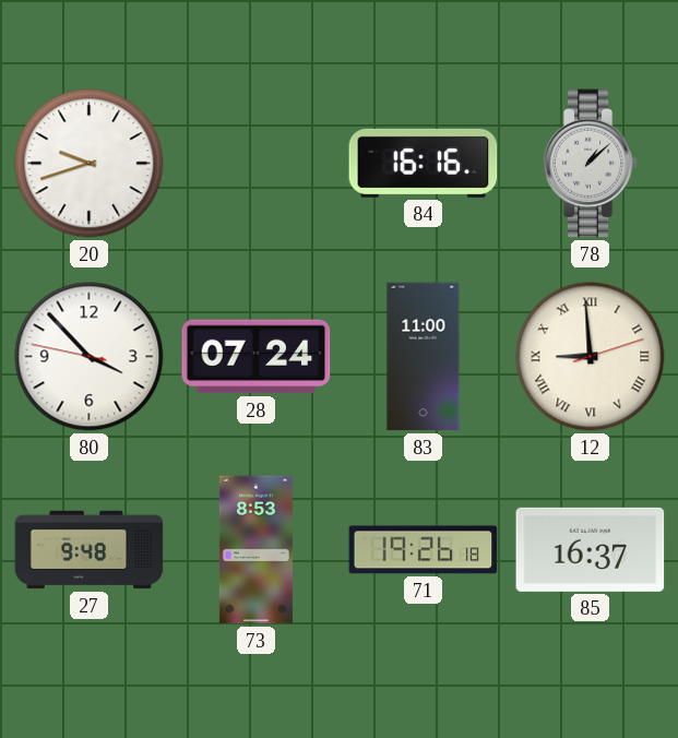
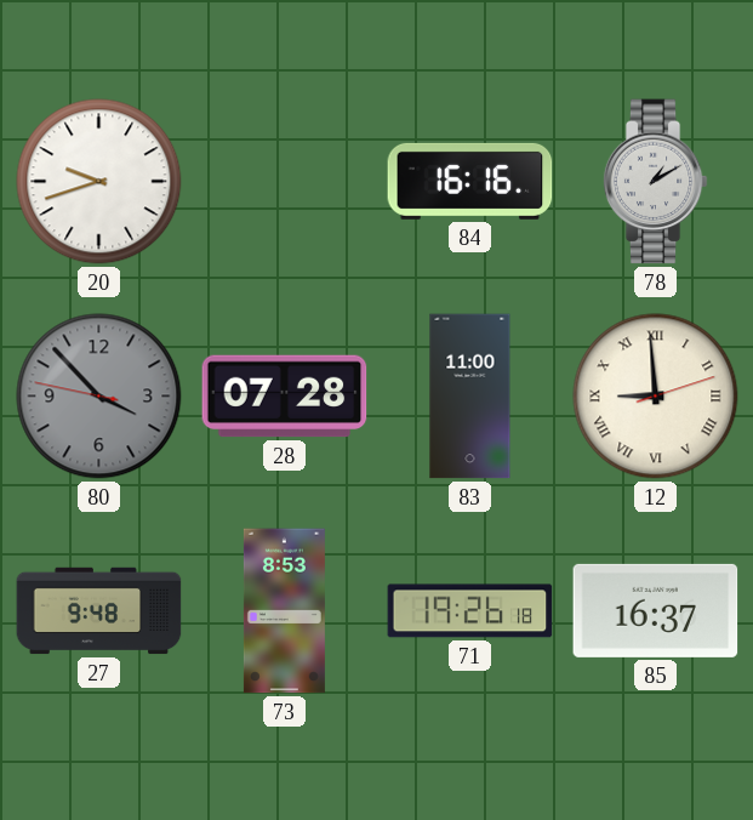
78: 1:08 -> 1:10 (655, 182)
80 dial: white -> grey (99, 397)
28: 07:24 -> 07:28 (285, 397)
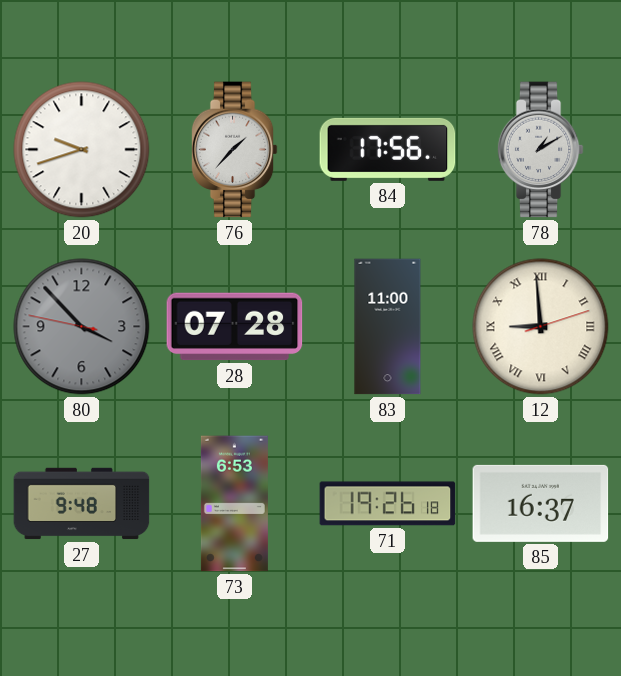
76: none -> 1:37 (234, 150)
84: 16:16 -> 17:56 (388, 149)
73: 8:53 -> 6:53 (234, 504)
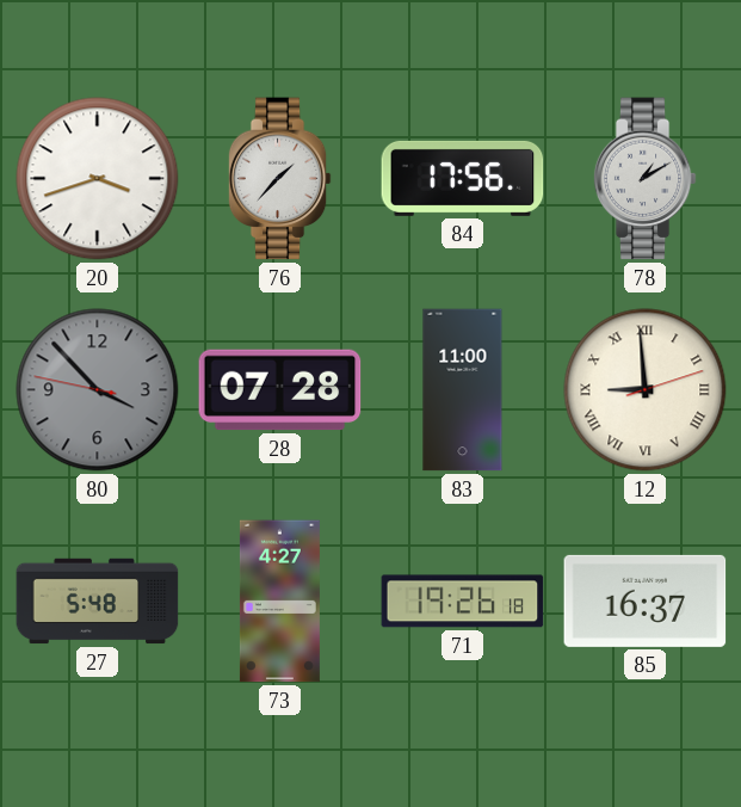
20: 9:42 -> 3:42 (98, 179)
27: 9:48 -> 5:48 (98, 602)
73: 6:53 -> 4:27 (279, 602)
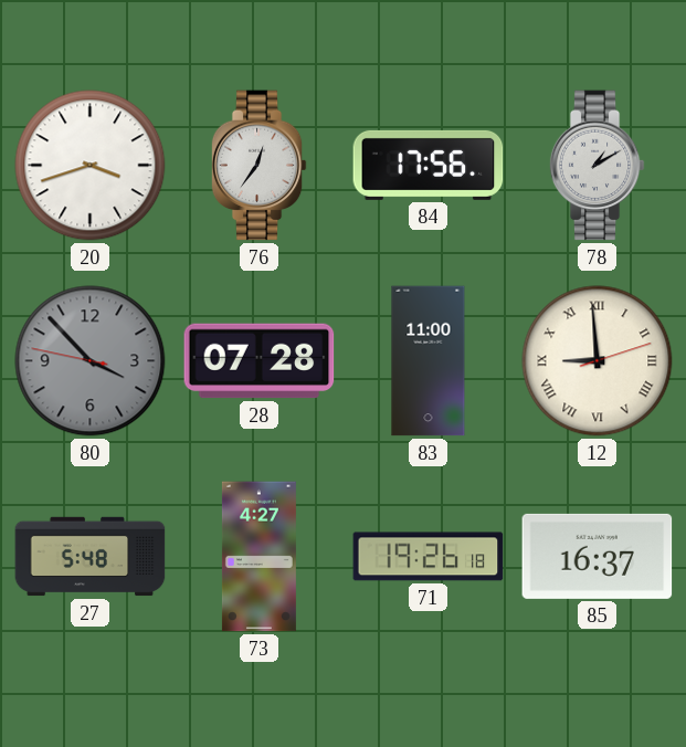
76: 1:37 -> 12:36 (258, 166)
